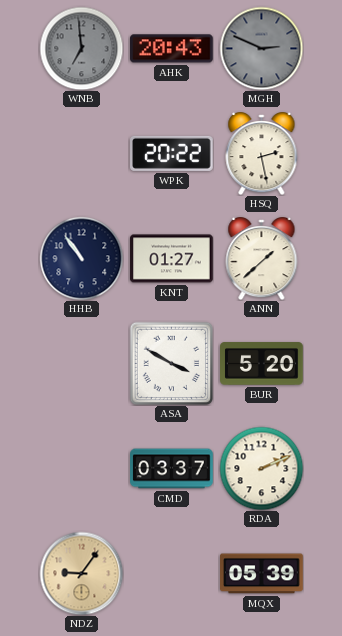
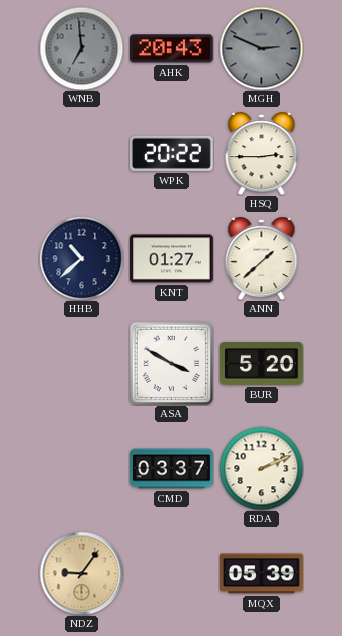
HSQ: 2:28 -> 2:45 (262, 153)
HHB: 10:54 -> 10:38 (81, 258)
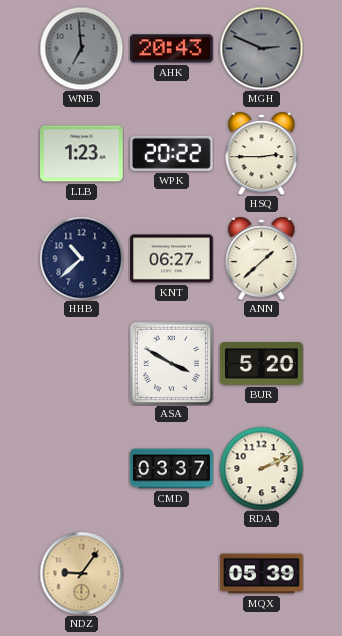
LLB: none -> 1:23 (82, 154)
KNT: 01:27 -> 06:27 (172, 259)
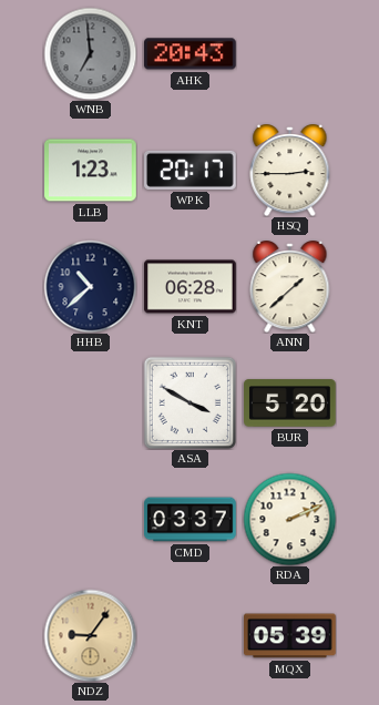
MGH: 2:49 -> none (261, 48)
WPK: 20:22 -> 20:17 (191, 170)
KNT: 06:27 -> 06:28 (191, 287)
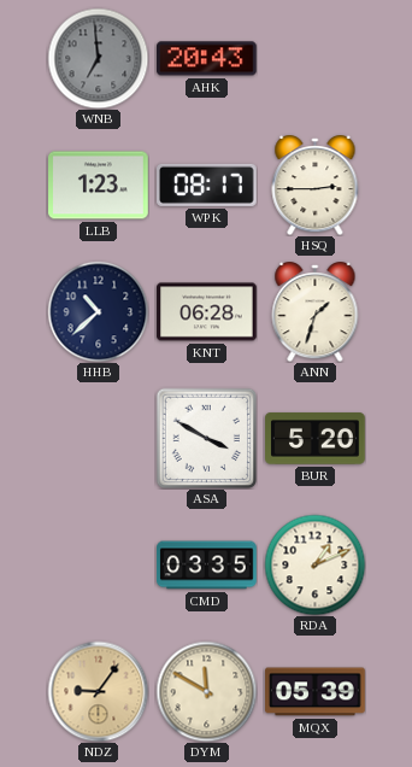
WPK: 20:17 -> 08:17 (207, 185)
ANN: 1:38 -> 1:33 (316, 311)
CMD: 03:37 -> 03:35 (207, 566)
RDA: 2:11 -> 1:11 (314, 564)
DYM: none -> 11:50 (206, 691)
